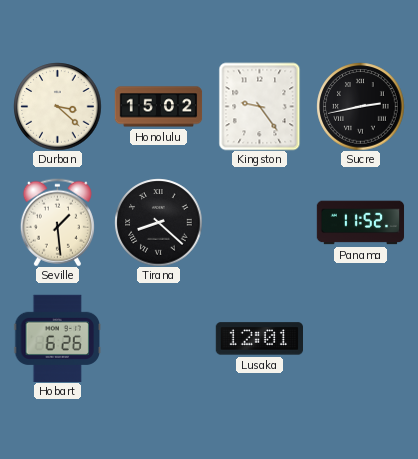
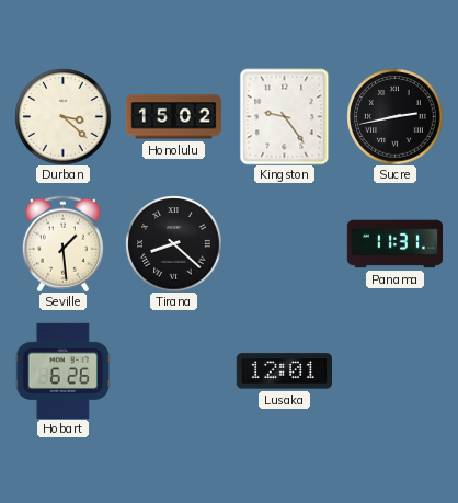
Panama: 11:52 -> 11:31 (394, 244)
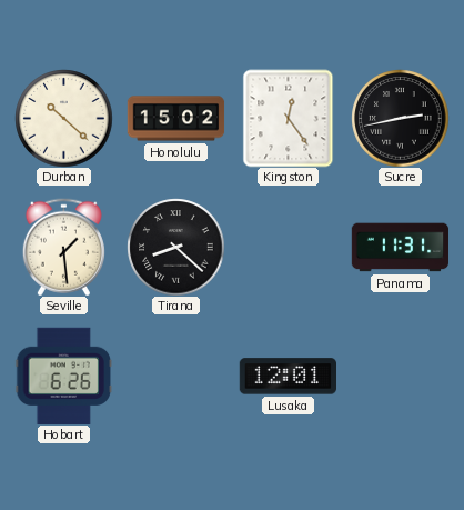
Durban: 3:22 -> 10:22 (63, 118)
Kingston: 9:24 -> 12:24 (289, 118)
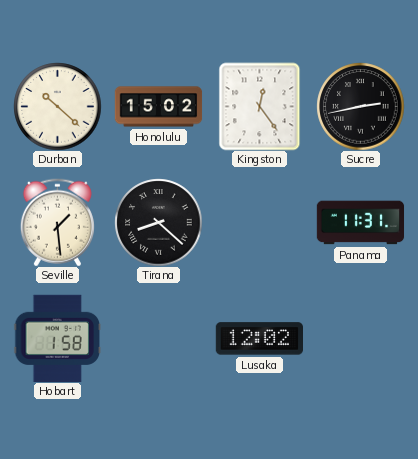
Hobart: 6:26 -> 1:58 (57, 338)
Lusaka: 12:01 -> 12:02 (259, 339)
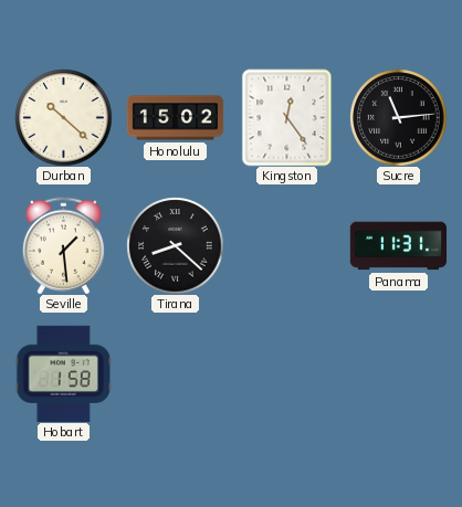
Sucre: 2:43 -> 11:14 (398, 117)
Lusaka: 12:02 -> none (259, 339)
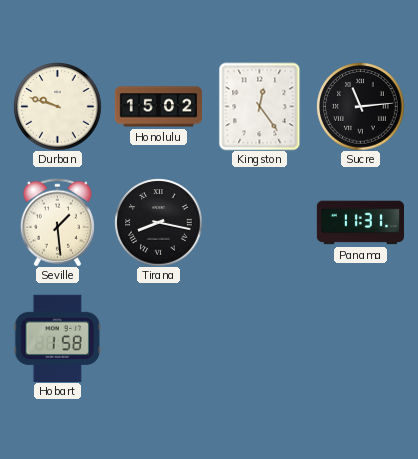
Durban: 10:22 -> 9:48 (57, 106)
Tirana: 8:22 -> 8:17 (158, 222)
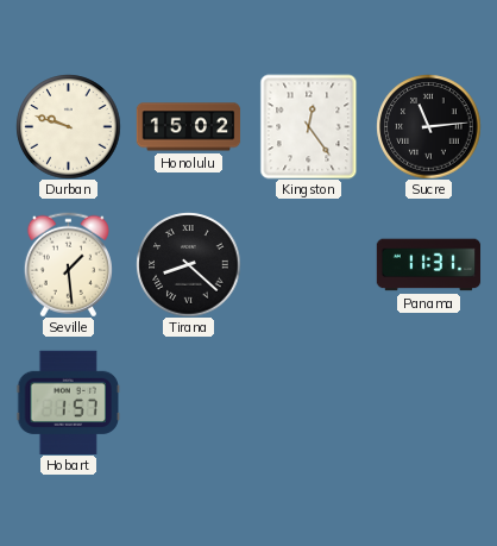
Tirana: 8:17 -> 8:22 (188, 264)
Hobart: 1:58 -> 1:57 (68, 402)
